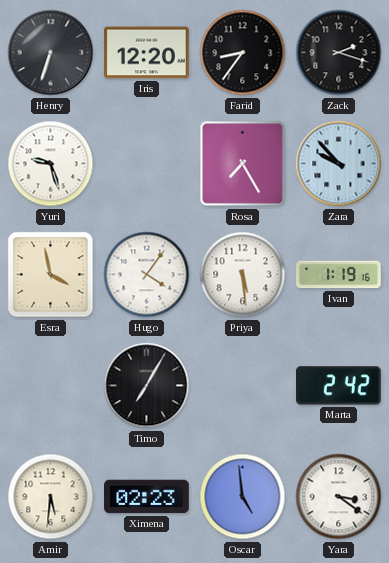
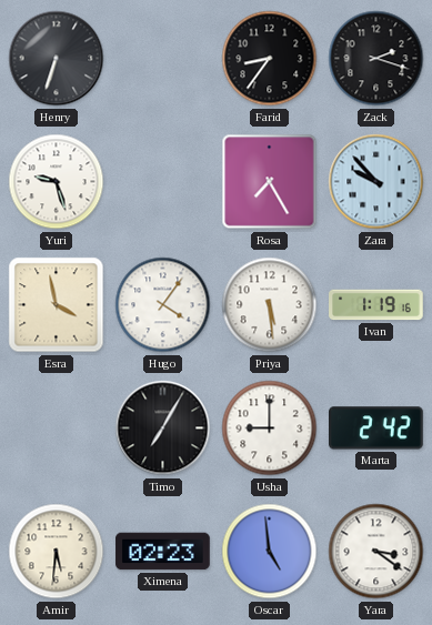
Iris: 12:20 -> none (147, 53)
Usha: none -> 9:00 (270, 429)
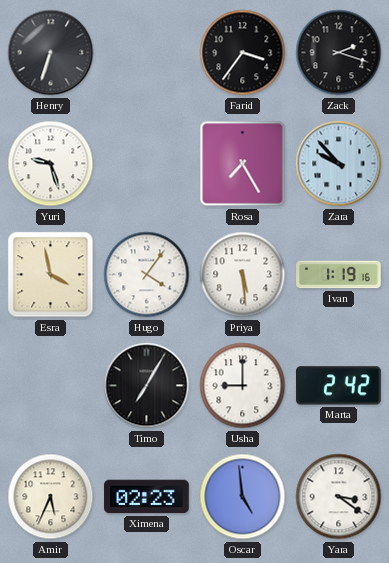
Farid: 8:36 -> 3:36 (243, 53)
Amir: 5:31 -> 5:34 (51, 497)
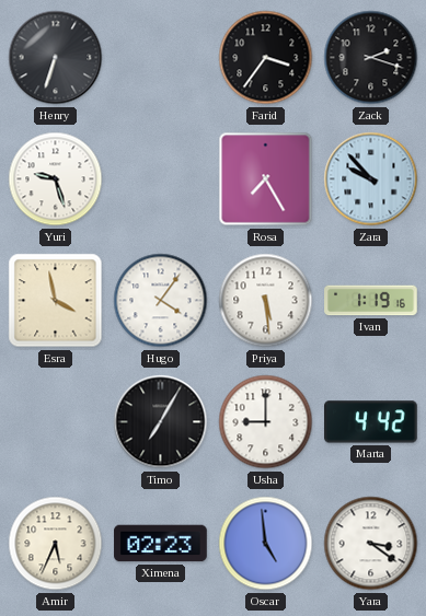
Marta: 2:42 -> 4:42 (371, 422)
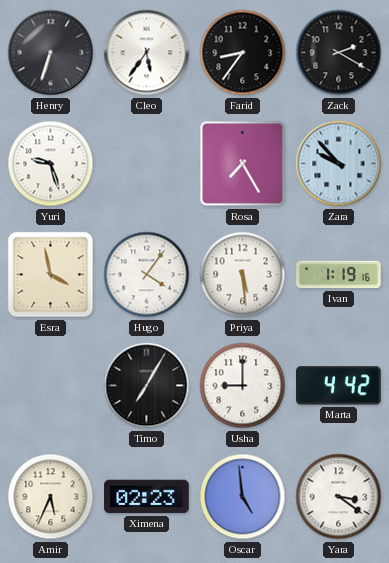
Cleo: none -> 5:36 (147, 53)
Farid: 3:36 -> 8:36 (243, 53)
Zack: 2:18 -> 2:20 (339, 53)
